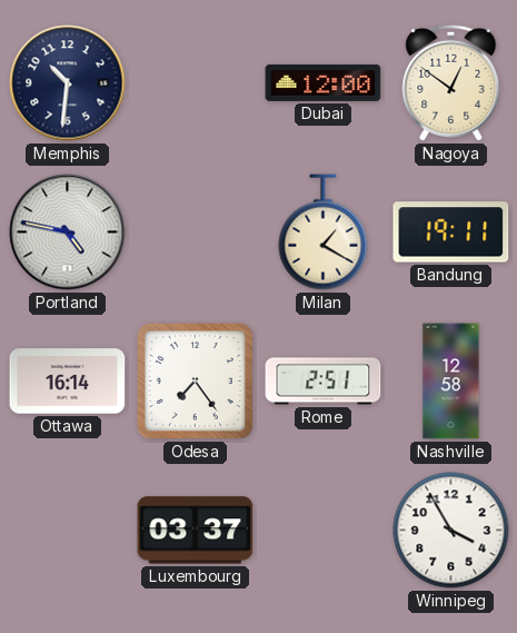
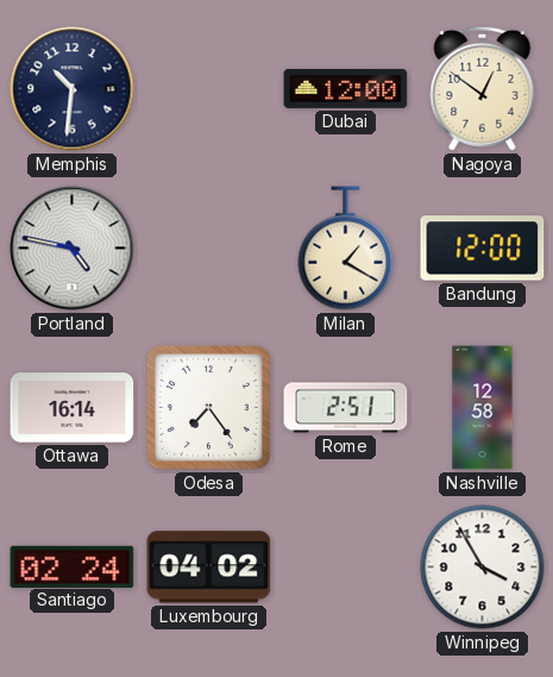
Bandung: 19:11 -> 12:00 (483, 249)
Santiago: none -> 02:24 (73, 566)
Luxembourg: 03:37 -> 04:02 (209, 568)
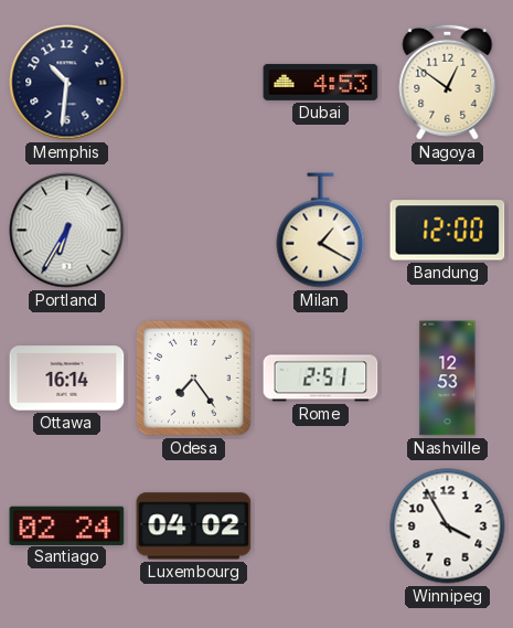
Dubai: 12:00 -> 4:53 (321, 82)
Portland: 4:47 -> 6:35 (67, 231)
Nashville: 12:58 -> 12:53 (448, 379)
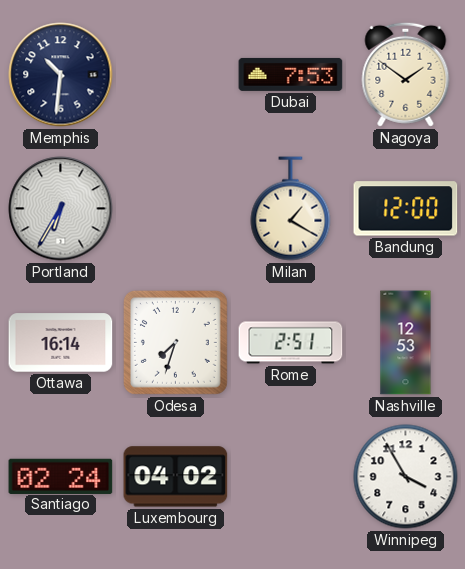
Dubai: 4:53 -> 7:53 (291, 74)
Nagoya: 12:51 -> 1:51 (406, 74)
Odesa: 7:24 -> 7:33 (175, 342)
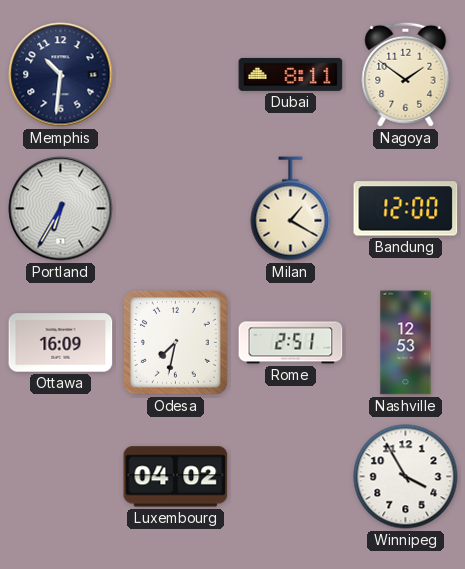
Dubai: 7:53 -> 8:11 (291, 74)
Ottawa: 16:14 -> 16:09 (61, 343)
Odesa: 7:33 -> 7:32 (175, 342)
Santiago: 02:24 -> none (61, 476)
